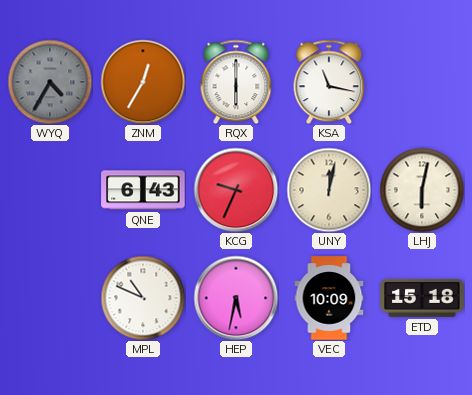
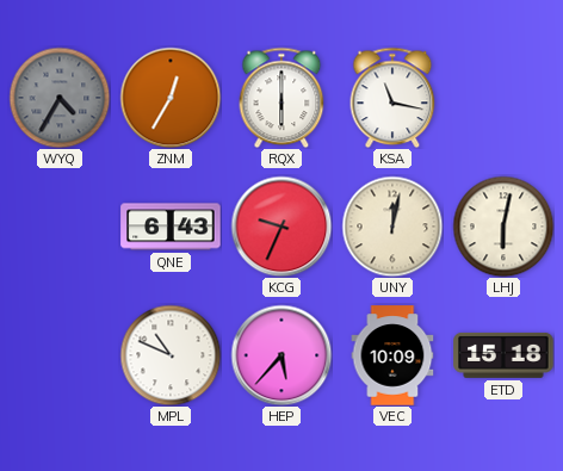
HEP: 5:32 -> 5:37 (281, 355)
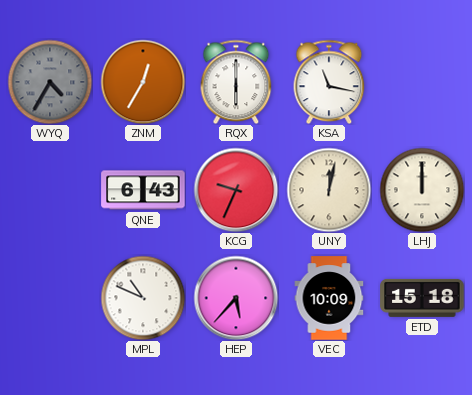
LHJ: 6:02 -> 12:00 (422, 190)
